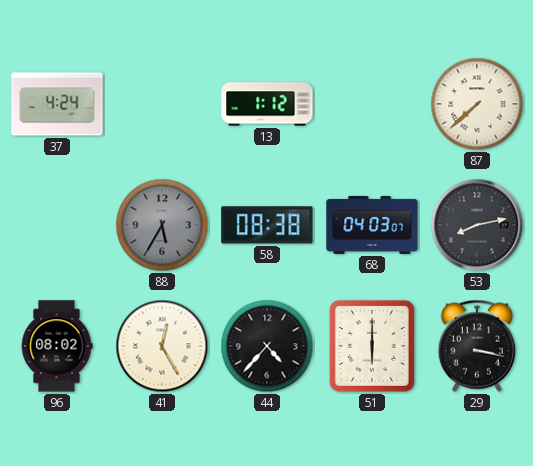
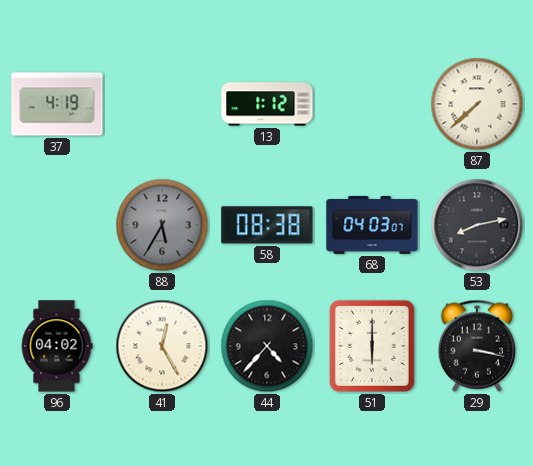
37: 4:24 -> 4:19 (57, 104)
96: 08:02 -> 04:02 (57, 346)
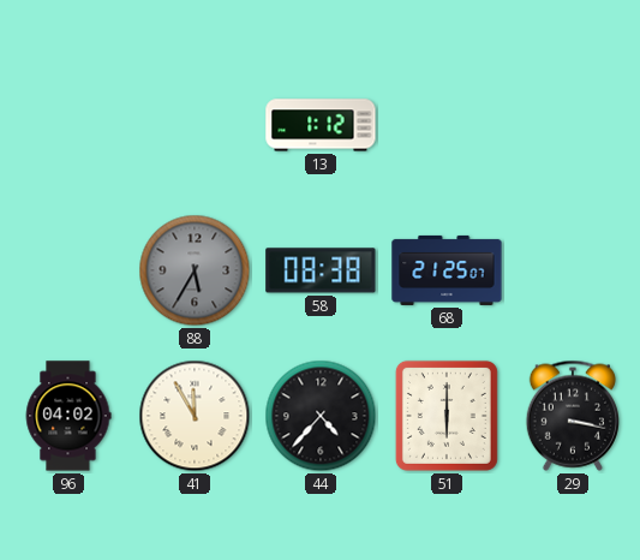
37: 4:19 -> none (57, 104)
87: 7:38 -> none (477, 104)
68: 04:03 -> 21:25 (447, 270)
53: 8:13 -> none (477, 225)
41: 12:25 -> 11:55 (195, 416)
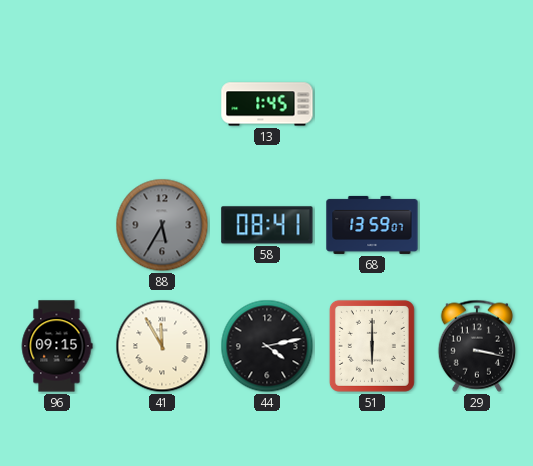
13: 1:12 -> 1:45 (267, 104)
58: 08:38 -> 08:41 (267, 225)
68: 21:25 -> 13:59 (372, 225)
96: 04:02 -> 09:15 (57, 346)
44: 4:37 -> 4:13 (267, 346)
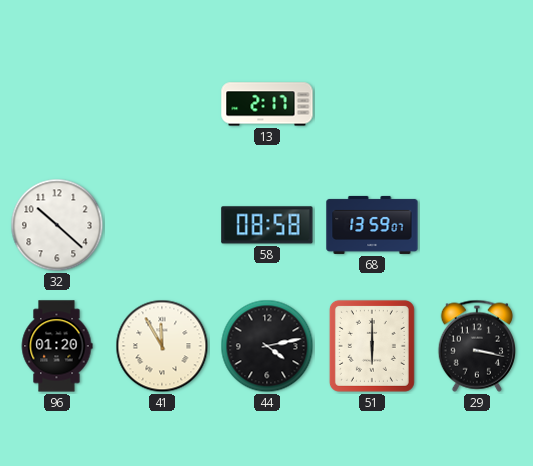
13: 1:45 -> 2:17 (267, 104)
32: none -> 10:22 (57, 225)
88: 5:35 -> none (162, 225)
58: 08:41 -> 08:58 (267, 225)
96: 09:15 -> 01:20 (57, 346)
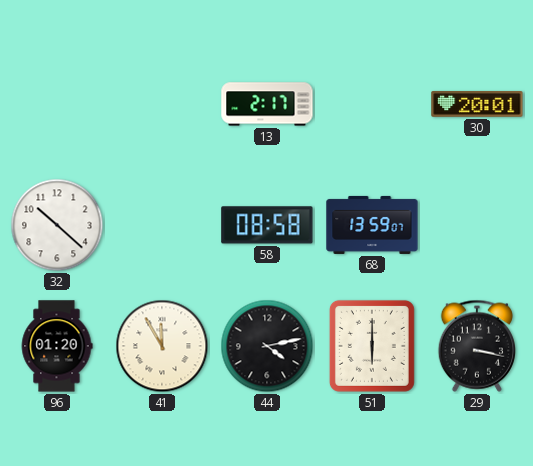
30: none -> 20:01 (477, 104)
